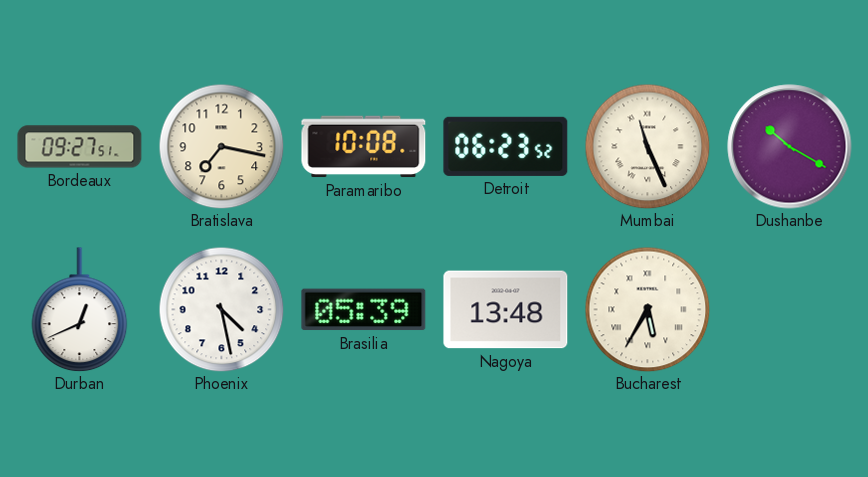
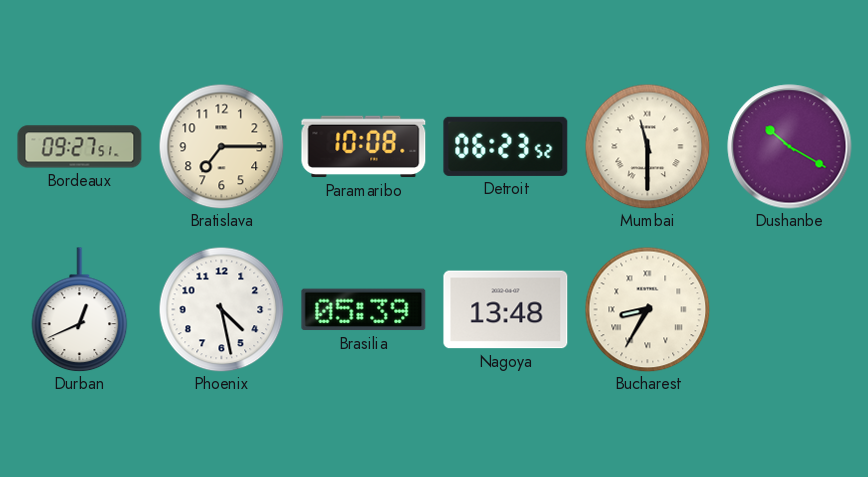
Bratislava: 7:17 -> 7:15 (221, 146)
Mumbai: 11:26 -> 11:30 (647, 146)
Bucharest: 5:35 -> 8:35 (647, 309)
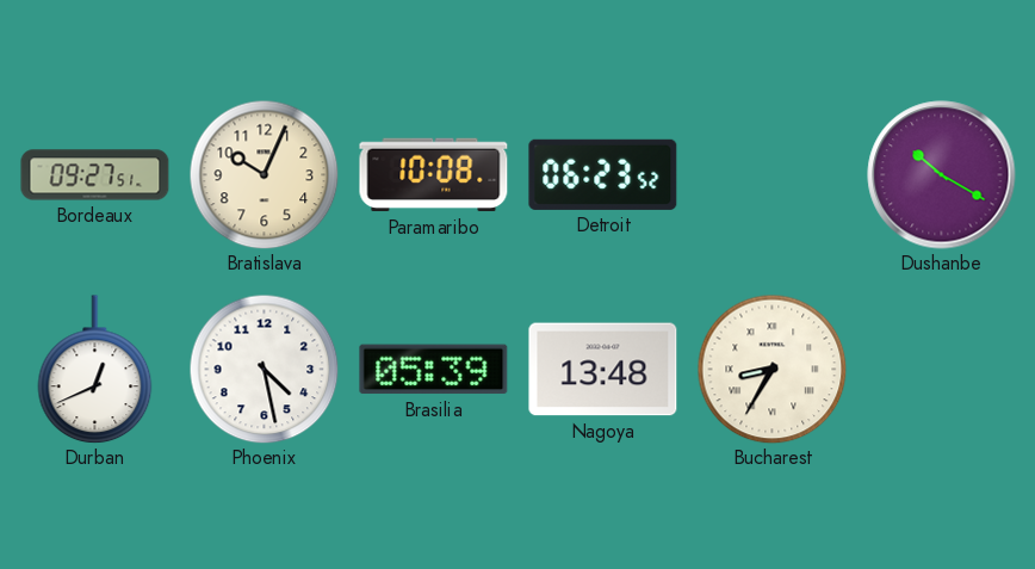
Bratislava: 7:15 -> 10:04 (264, 174)
Mumbai: 11:30 -> none (647, 146)
